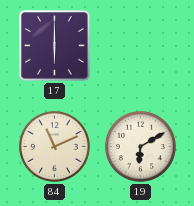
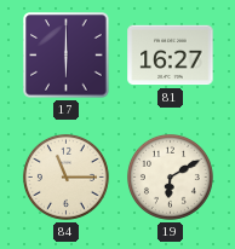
81: none -> 16:27 (171, 56)
84: 11:11 -> 11:15 (65, 176)
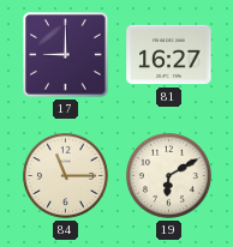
17: 6:00 -> 9:00 (66, 55)
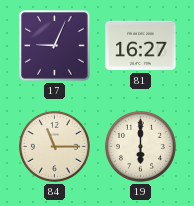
17: 9:00 -> 9:04 (55, 46)
19: 6:10 -> 6:00 (140, 146)
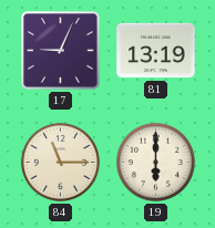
81: 16:27 -> 13:19 (156, 51)
